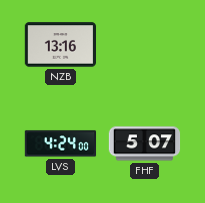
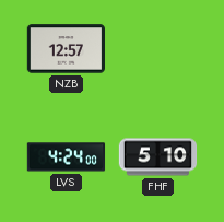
NZB: 13:16 -> 12:57 (67, 49)
FHF: 5:07 -> 5:10 (158, 157)
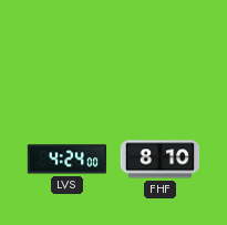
NZB: 12:57 -> none (67, 49)
FHF: 5:10 -> 8:10 (161, 160)
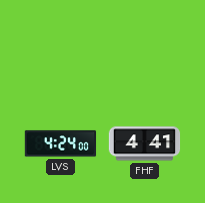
FHF: 8:10 -> 4:41 (145, 144)
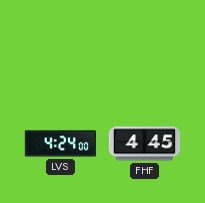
FHF: 4:41 -> 4:45 (145, 144)
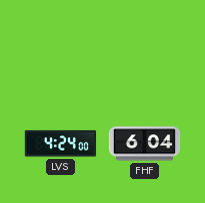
FHF: 4:45 -> 6:04 (145, 144)
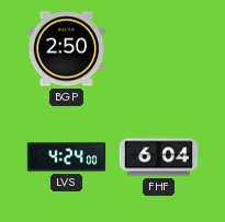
BGP: none -> 2:50 (66, 49)
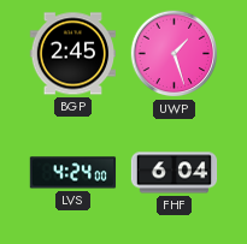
BGP: 2:50 -> 2:45 (72, 54)
UWP: none -> 1:27 (175, 54)
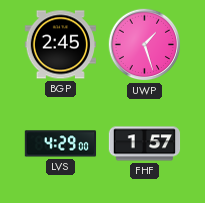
LVS: 4:24 -> 4:29 (61, 144)
FHF: 6:04 -> 1:57 (145, 144)
